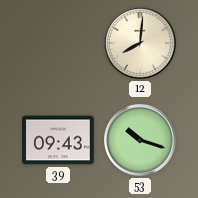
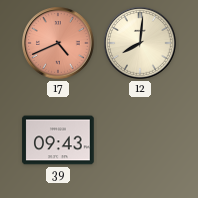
17: none -> 4:41 (58, 43)
53: 10:18 -> none (140, 140)
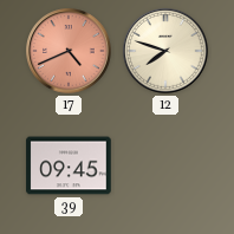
12: 8:01 -> 7:48 (165, 51)
39: 09:43 -> 09:45 (69, 165)
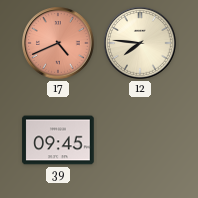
12: 7:48 -> 7:46 (140, 43)
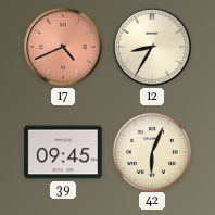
12: 7:46 -> 8:35 (152, 47)
42: none -> 6:04 (151, 151)
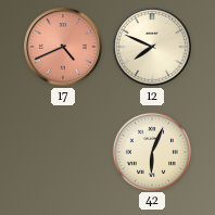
12: 8:35 -> 7:49 (152, 47)
39: 09:45 -> none (63, 152)
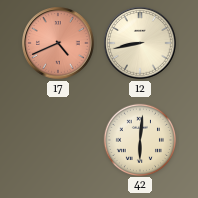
12: 7:49 -> 8:43 (140, 43)
42: 6:04 -> 6:01 (139, 139)
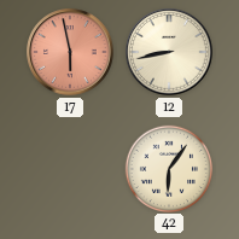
17: 4:41 -> 5:58 (70, 52)
42: 6:01 -> 6:06 (168, 168)
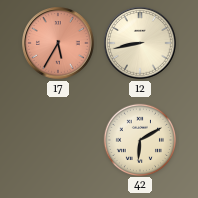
17: 5:58 -> 5:35 (58, 43)
42: 6:06 -> 6:10 (139, 139)
